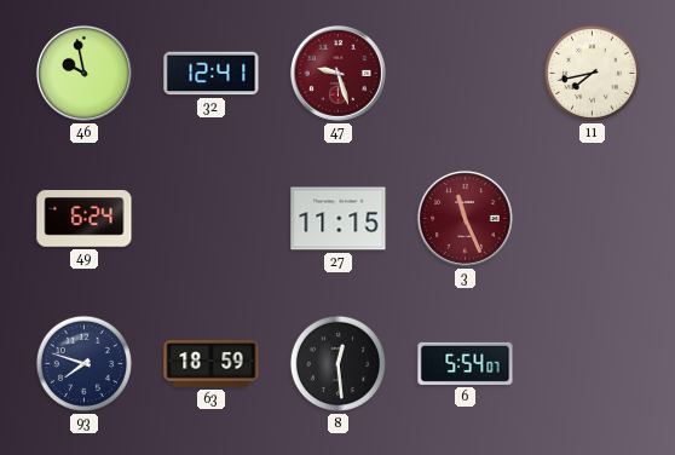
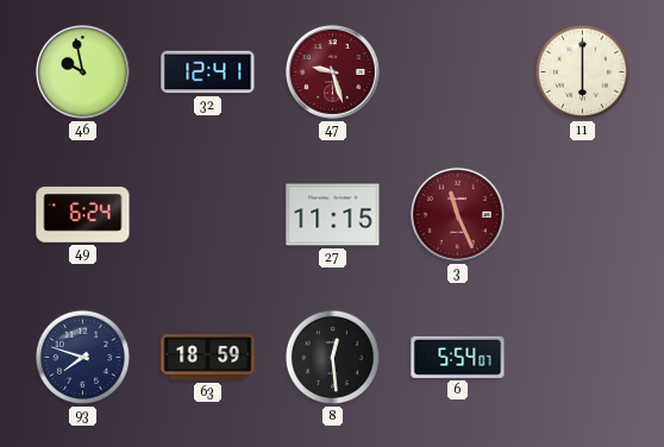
11: 7:43 -> 6:00 (582, 71)
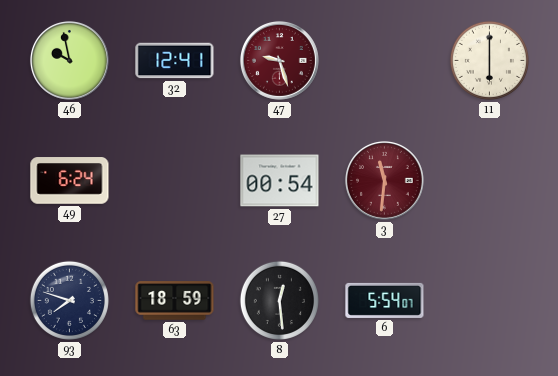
27: 11:15 -> 00:54 (280, 181)
3: 11:26 -> 11:31 (384, 180)
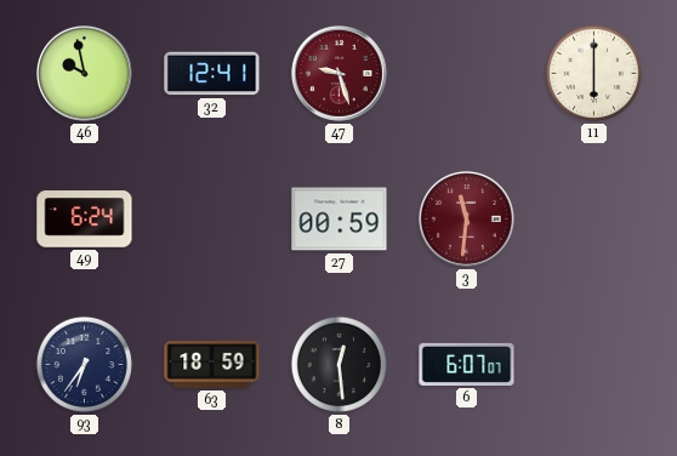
27: 00:54 -> 00:59 (340, 220)
93: 7:48 -> 6:36 (84, 364)
6: 5:54 -> 6:07 (467, 364)
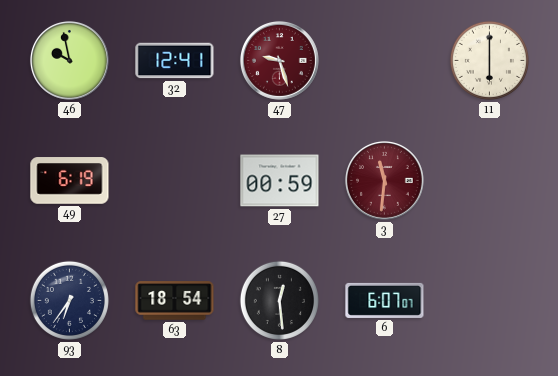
49: 6:24 -> 6:19 (70, 181)
63: 18:59 -> 18:54 (175, 301)
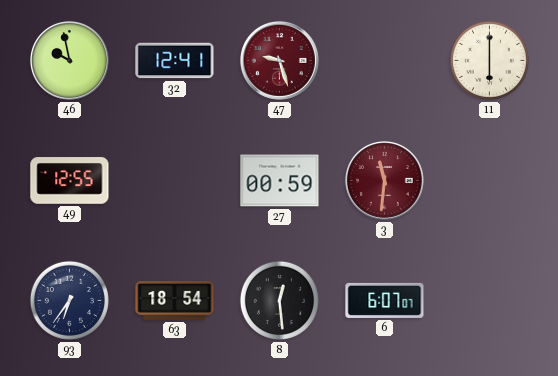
49: 6:19 -> 12:55 (70, 181)
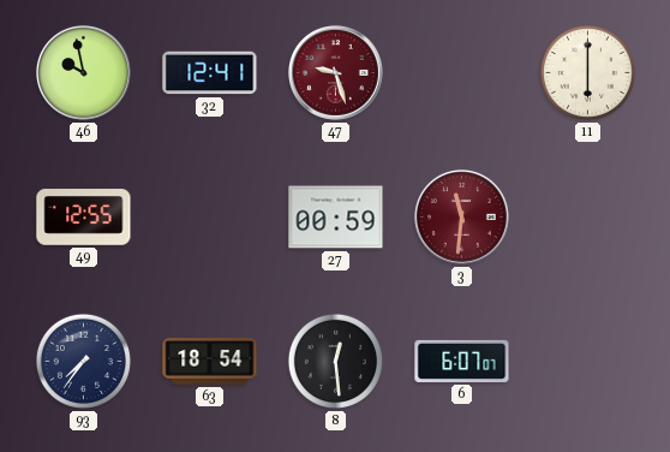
93: 6:36 -> 7:36 (83, 361)
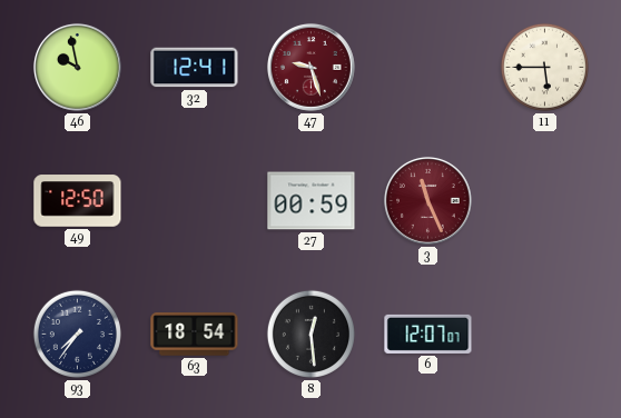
11: 6:00 -> 5:45 (544, 67)
49: 12:55 -> 12:50 (78, 201)
3: 11:31 -> 11:26 (427, 200)
6: 6:07 -> 12:07 (428, 334)
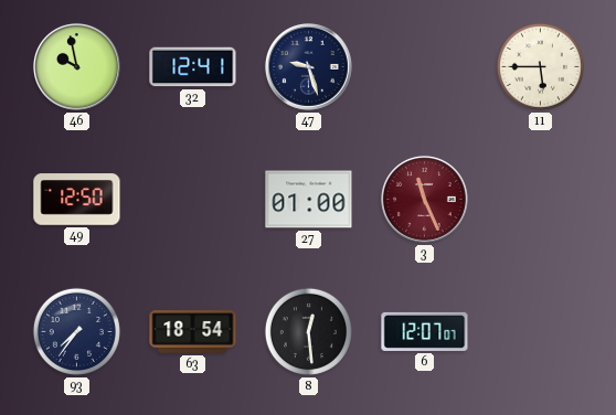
47 dial: burgundy -> navy (308, 66)
27: 00:59 -> 01:00 (309, 200)
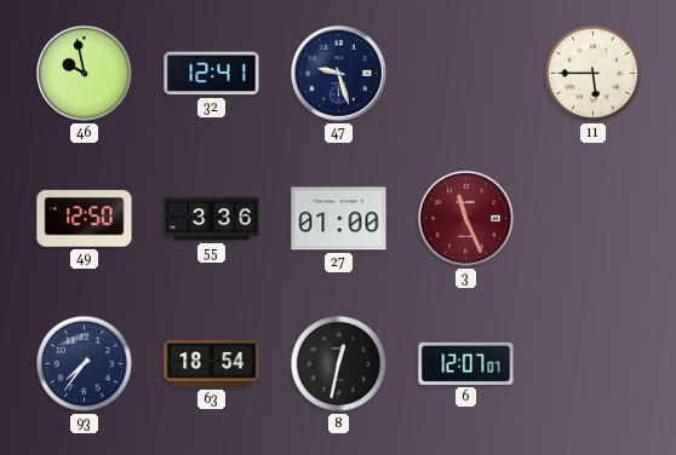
55: none -> 3:36 (212, 219)
8: 12:29 -> 12:32 (338, 363)
